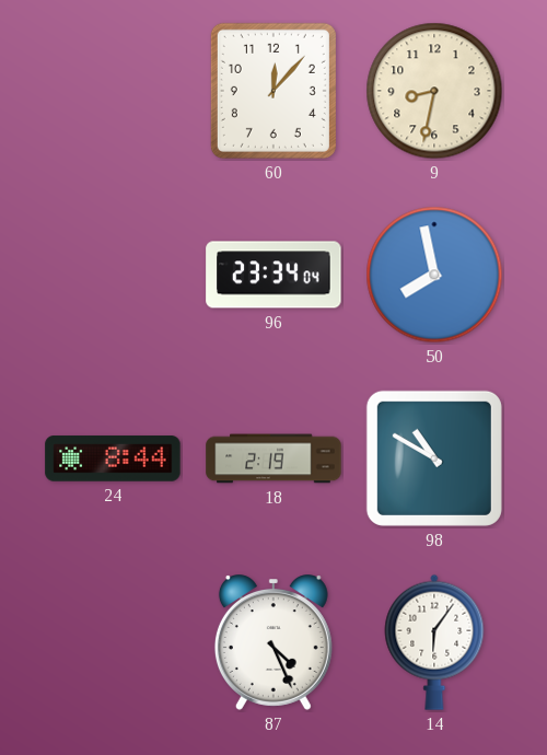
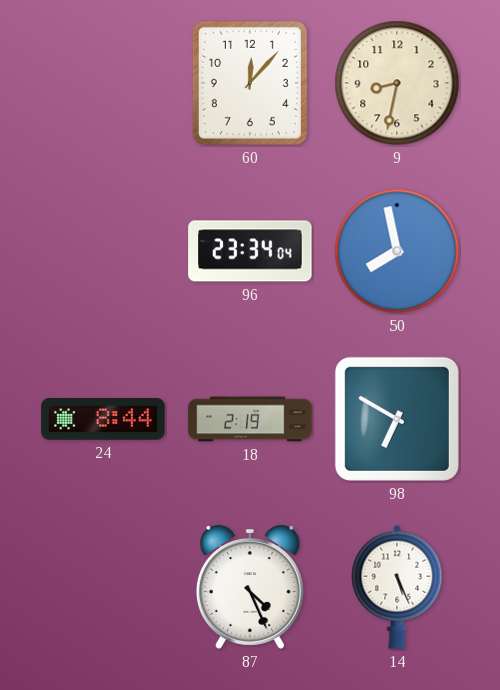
98: 10:50 -> 6:50 (397, 419)
14: 6:06 -> 5:26 (397, 587)
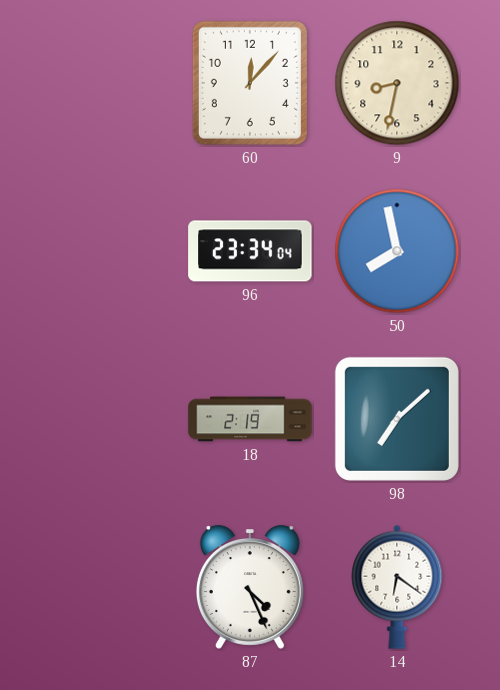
24: 8:44 -> none (103, 419)
98: 6:50 -> 7:08 (397, 419)
14: 5:26 -> 6:21 (397, 587)
